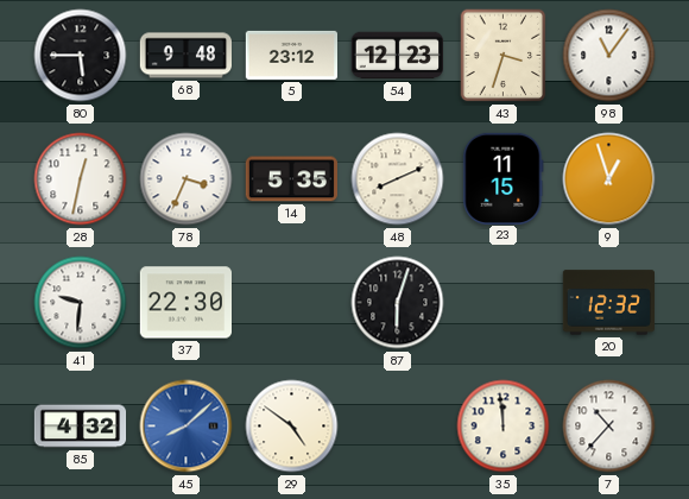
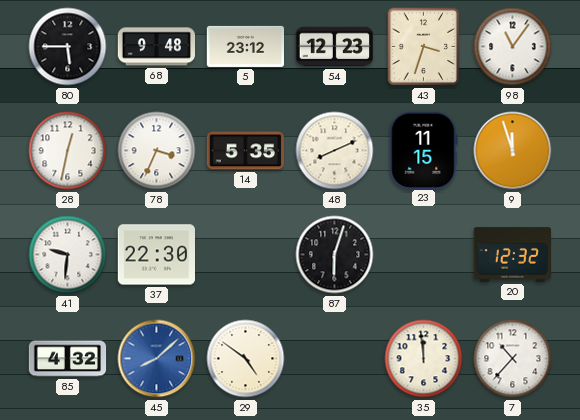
9: 12:57 -> 11:57 (513, 151)
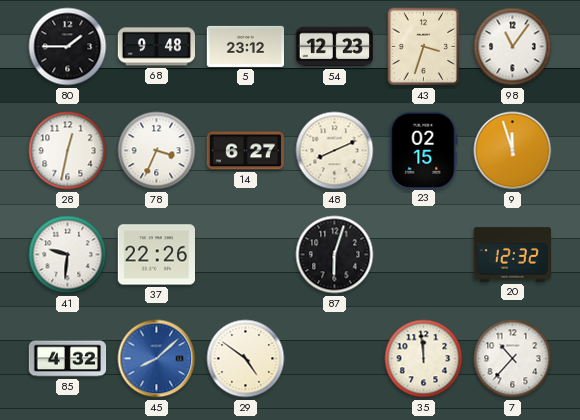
80: 5:45 -> 1:45 (68, 47)
14: 5:35 -> 6:27 (245, 151)
23: 11:15 -> 02:15 (424, 150)
37: 22:30 -> 22:26 (156, 255)
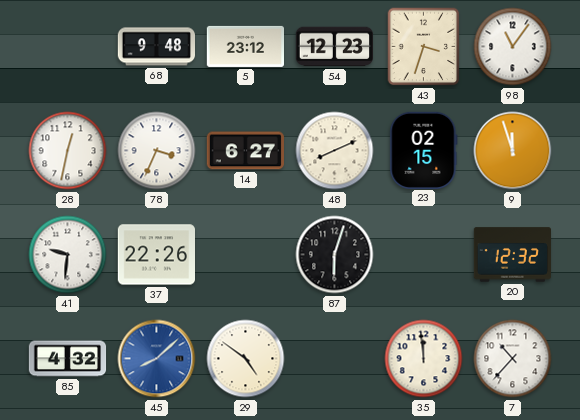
80: 1:45 -> none (68, 47)
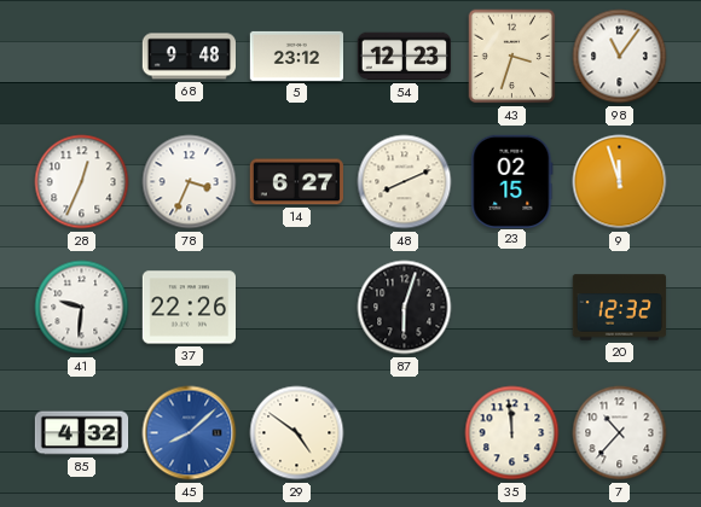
28: 12:32 -> 12:34 (82, 182)
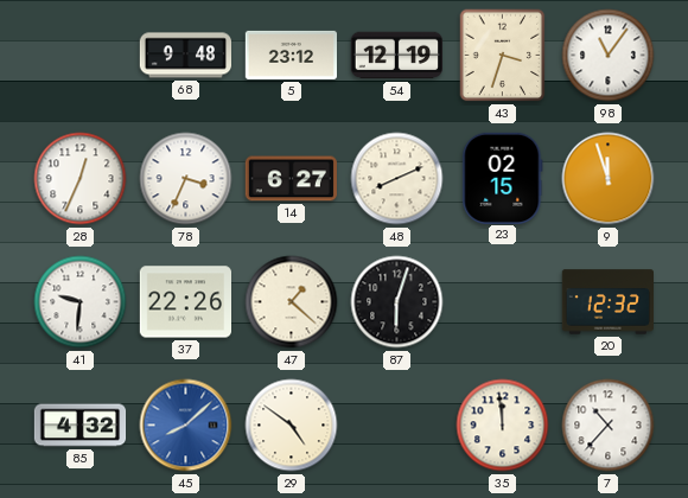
54: 12:23 -> 12:19 (396, 56)
47: none -> 1:22 (292, 302)
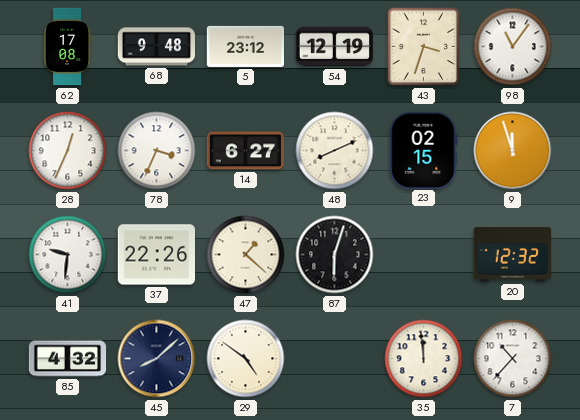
62: none -> 17:08 (67, 47)
45 dial: blue -> navy (157, 359)
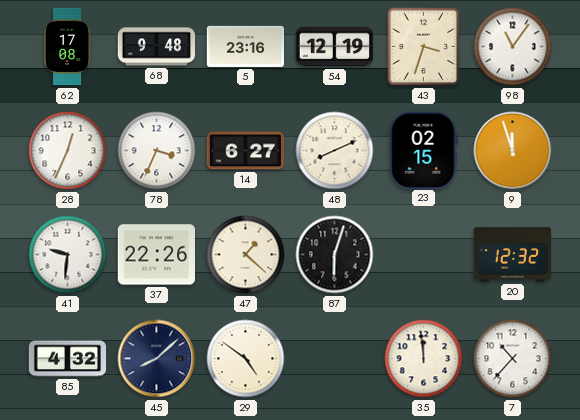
5: 23:12 -> 23:16 (245, 46)
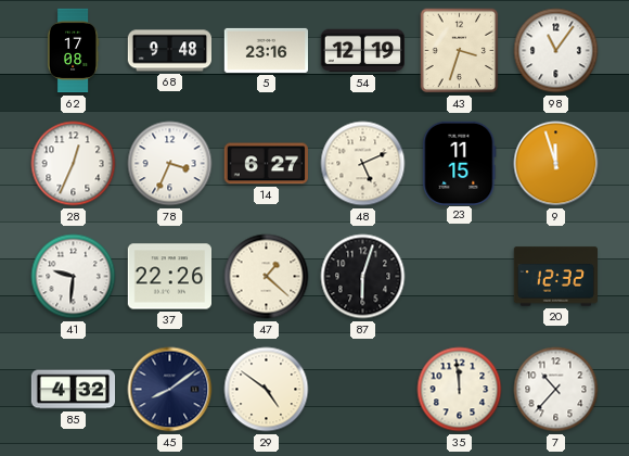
48: 8:11 -> 5:11 (363, 164)
23: 02:15 -> 11:15 (460, 163)
45: 8:08 -> 8:09 (170, 390)
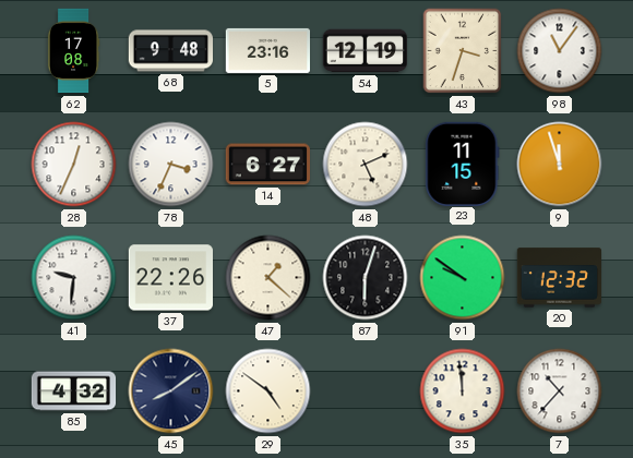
91: none -> 9:51 (463, 278)
